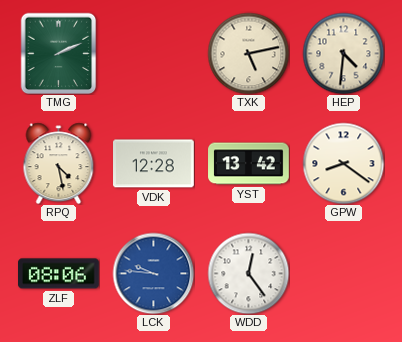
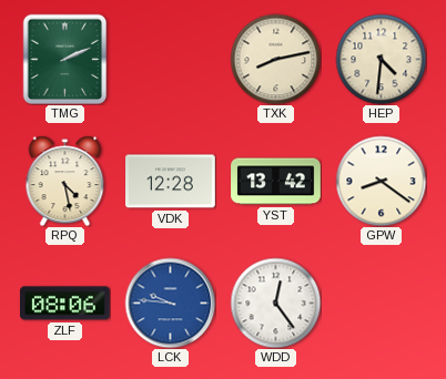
TXK: 5:13 -> 8:13 (275, 59)
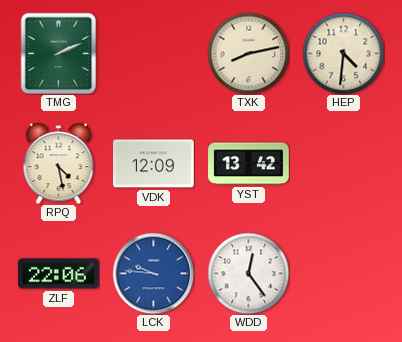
VDK: 12:28 -> 12:09 (154, 164)
GPW: 8:21 -> none (381, 181)
ZLF: 08:06 -> 22:06 (59, 274)
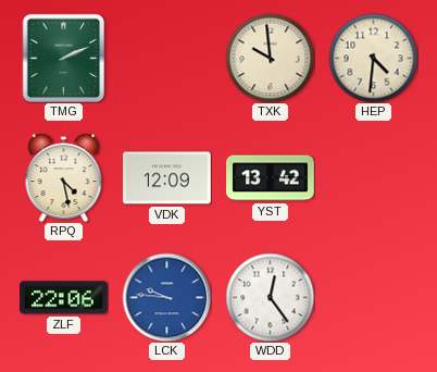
TXK: 8:13 -> 9:59 (270, 58)
